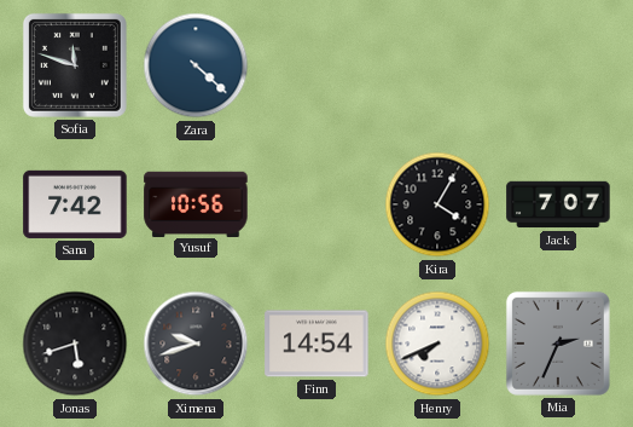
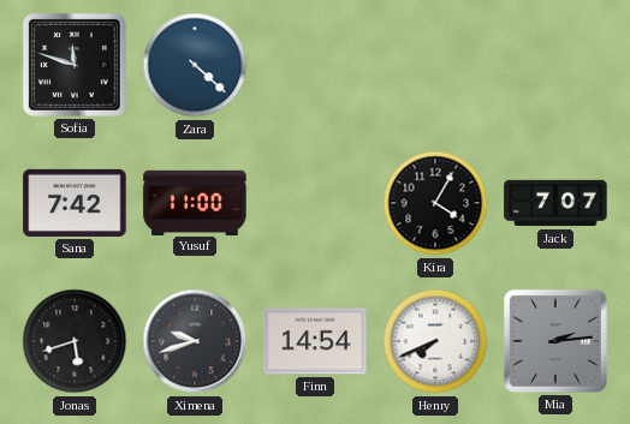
Yusuf: 10:56 -> 11:00 (195, 202)
Mia: 2:34 -> 2:14 (555, 341)
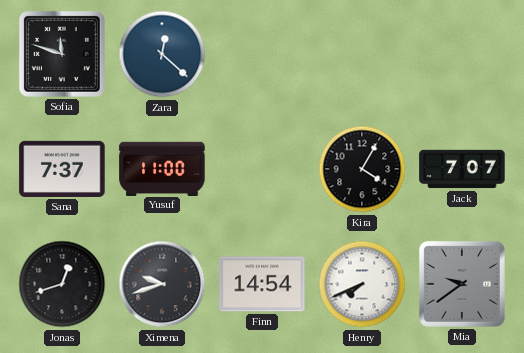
Zara: 4:22 -> 12:22 (162, 54)
Sana: 7:42 -> 7:37 (62, 169)
Jonas: 5:42 -> 12:42 (62, 284)
Mia: 2:14 -> 9:39 (462, 284)
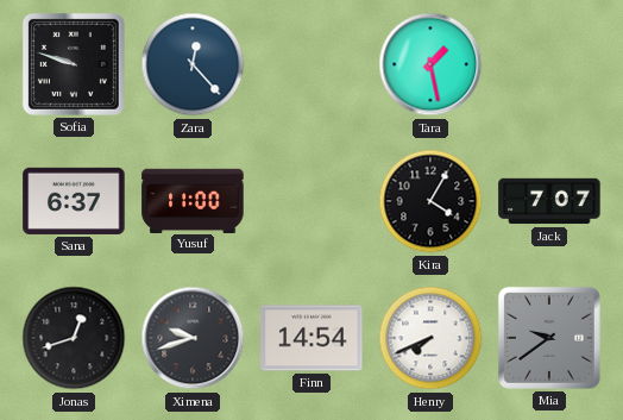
Sofia: 11:48 -> 9:48 (74, 64)
Zara: 12:22 -> 12:23 (193, 64)
Tara: none -> 1:28 (430, 64)
Sana: 7:37 -> 6:37 (74, 201)
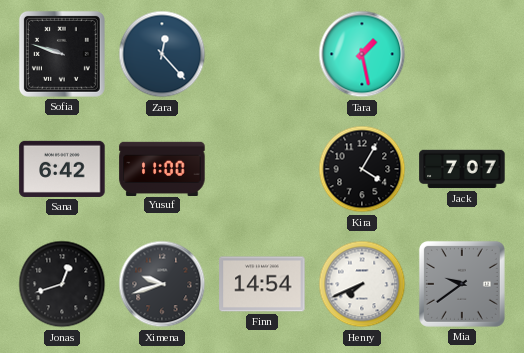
Sana: 6:37 -> 6:42 (62, 169)
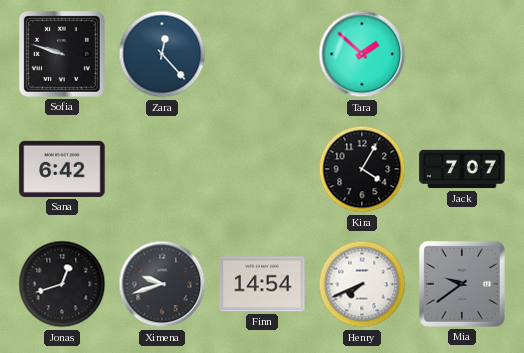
Tara: 1:28 -> 1:52 (362, 54)
Yusuf: 11:00 -> none (162, 168)
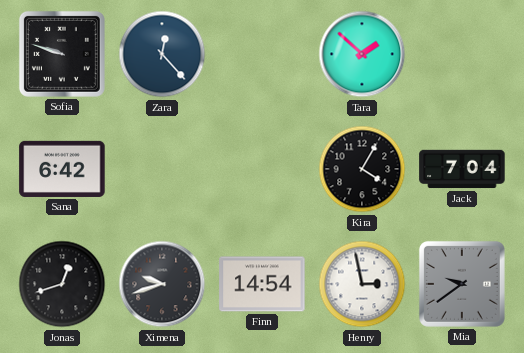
Jack: 7:07 -> 7:04 (462, 169)
Henry: 7:41 -> 2:58 (362, 284)
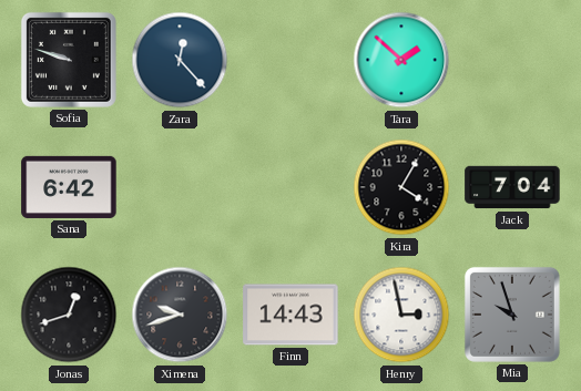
Finn: 14:54 -> 14:43 (290, 315)
Mia: 9:39 -> 9:57 (512, 315)
